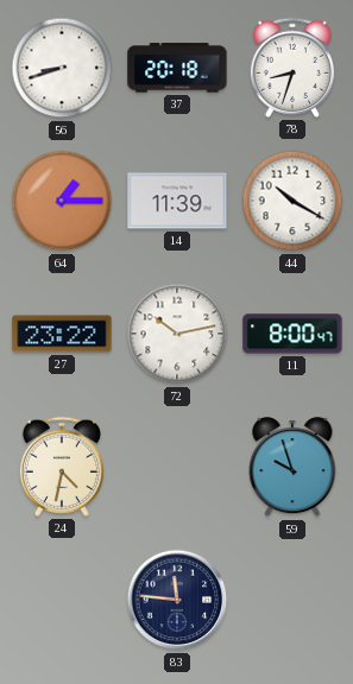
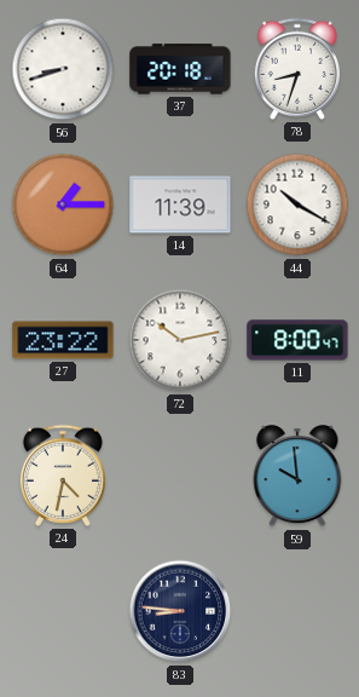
59: 9:57 -> 9:59 (297, 477)
83: 11:46 -> 8:46 (180, 611)
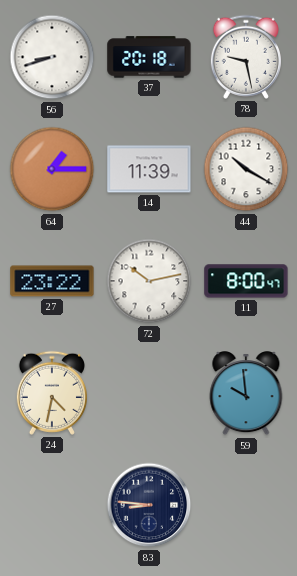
78: 8:33 -> 9:28 (246, 57)
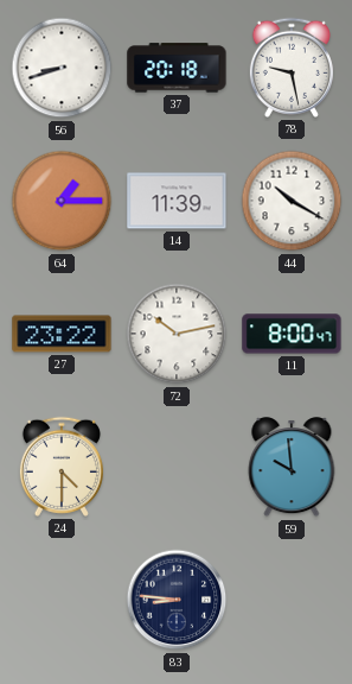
24: 4:32 -> 4:30 (62, 467)
